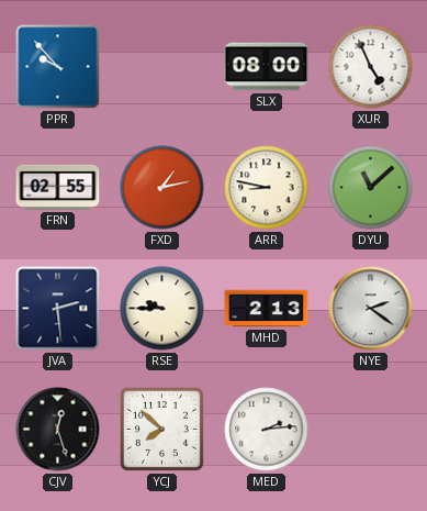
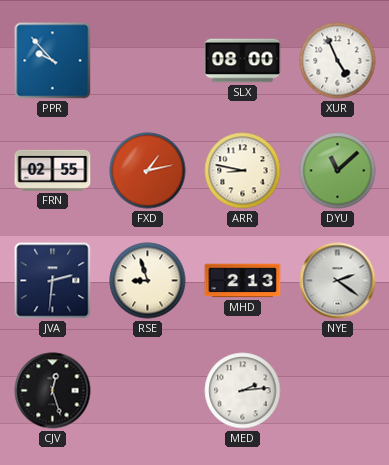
JVA: 2:29 -> 2:31 (53, 281)
RSE: 9:45 -> 8:57 (148, 281)
YCJ: 7:52 -> none (161, 429)
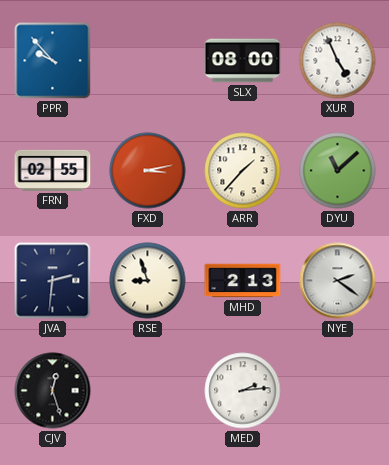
FXD: 1:13 -> 3:13 (148, 171)
ARR: 8:47 -> 1:37 (243, 171)
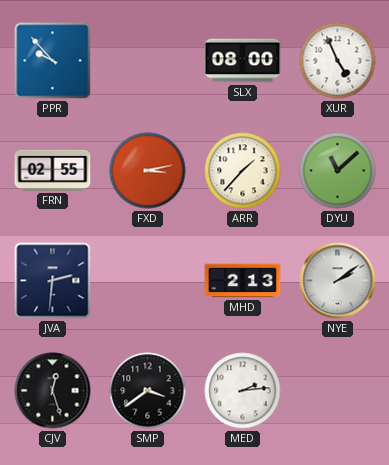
RSE: 8:57 -> none (148, 281)
NYE: 2:21 -> 2:09 (338, 281)
SMP: none -> 3:39 (148, 391)
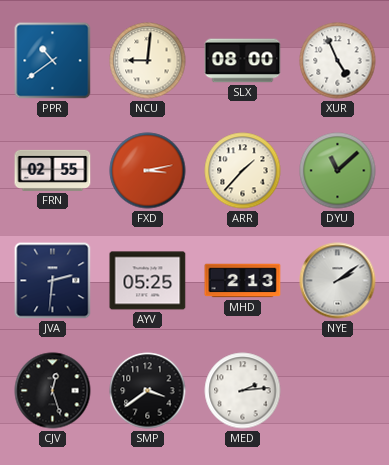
PPR: 9:53 -> 10:39 (53, 61)
NCU: none -> 9:01 (148, 61)
AYV: none -> 05:25 (148, 281)
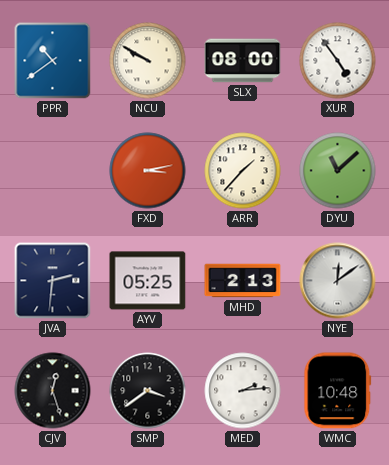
NCU: 9:01 -> 9:50 (148, 61)
XUR: 4:56 -> 4:54 (338, 61)
FRN: 02:55 -> none (53, 170)
NYE: 2:09 -> 12:09 (338, 281)
WMC: none -> 10:48 (338, 391)
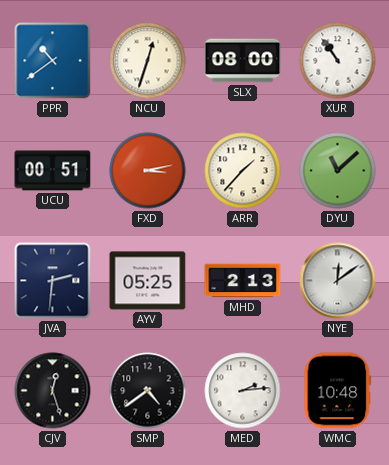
NCU: 9:50 -> 12:33 (148, 61)
XUR: 4:54 -> 10:54 (338, 61)
UCU: none -> 00:51 (53, 171)
SMP: 3:39 -> 4:39 (148, 391)
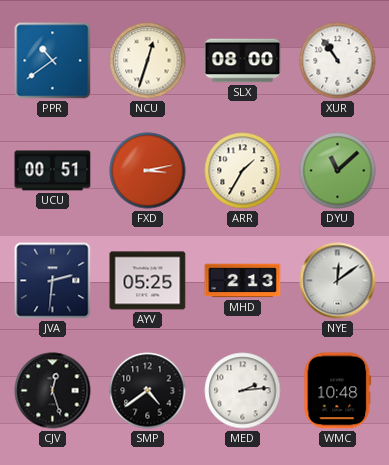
ARR: 1:37 -> 1:35 (243, 171)
